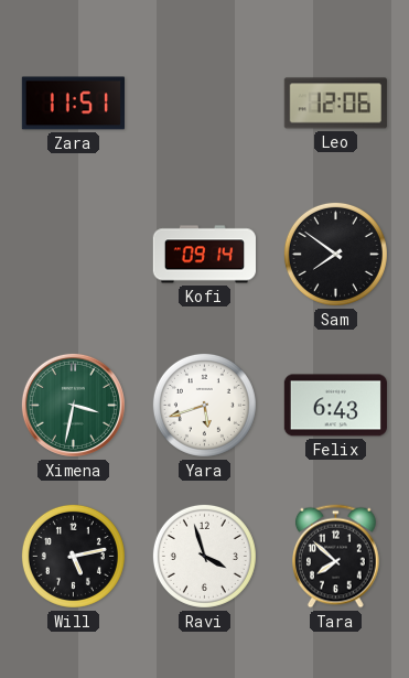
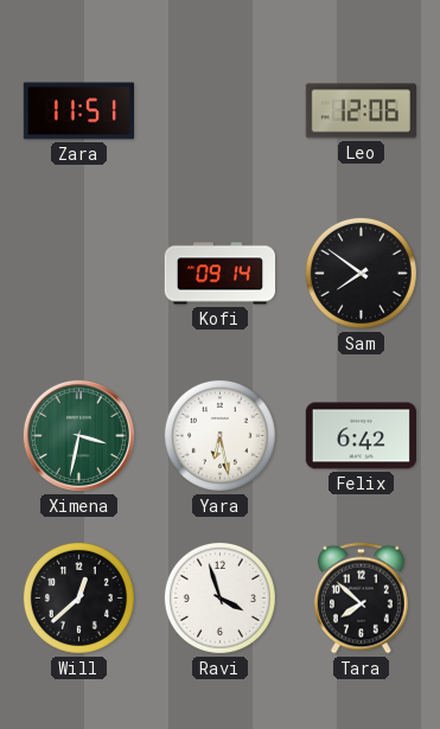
Yara: 5:42 -> 6:28 (219, 435)
Felix: 6:43 -> 6:42 (361, 436)
Will: 5:13 -> 12:38 (78, 597)
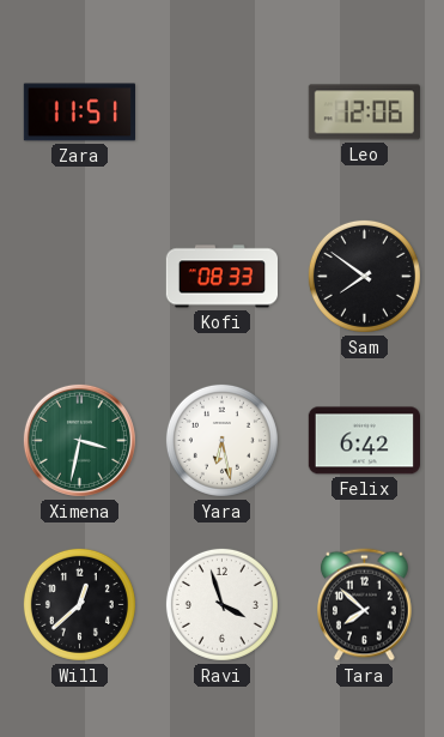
Kofi: 09:14 -> 08:33 (221, 277)
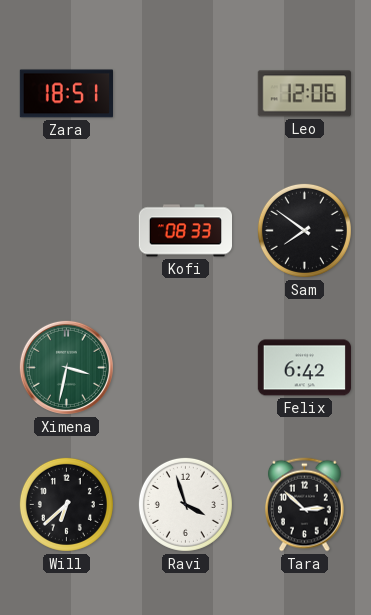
Zara: 11:51 -> 18:51 (66, 94)
Yara: 6:28 -> none (221, 440)
Will: 12:38 -> 6:38 (66, 504)
Tara: 7:52 -> 2:52 (305, 505)
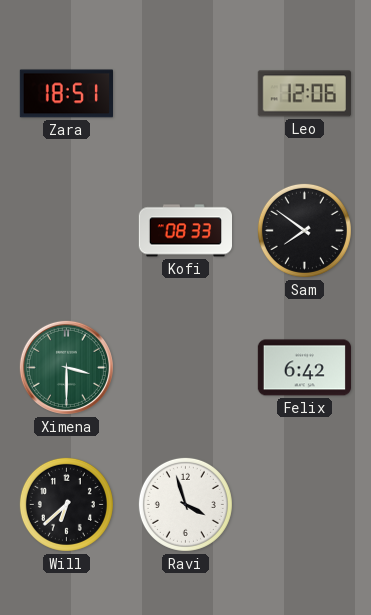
Ximena: 3:32 -> 3:30 (66, 367)
Tara: 2:52 -> none (305, 505)
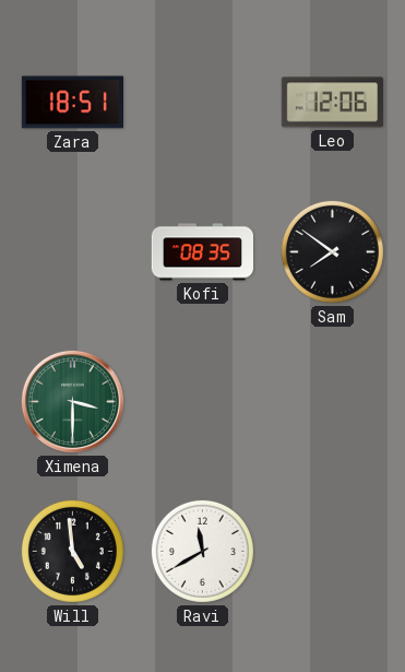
Kofi: 08:33 -> 08:35 (202, 252)
Felix: 6:42 -> none (304, 368)
Will: 6:38 -> 4:59 (72, 551)
Ravi: 3:57 -> 11:40 (202, 551)
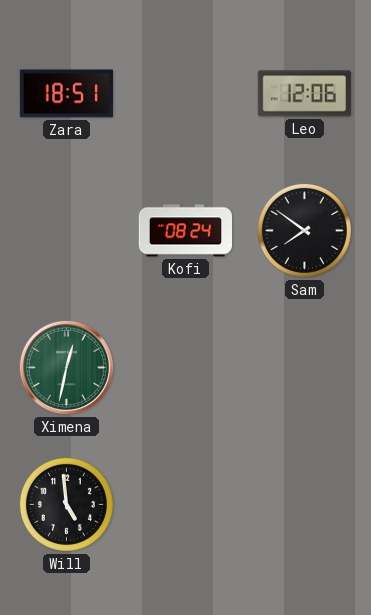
Kofi: 08:35 -> 08:24 (185, 231)
Ximena: 3:30 -> 12:32 (66, 367)
Ravi: 11:40 -> none (202, 551)
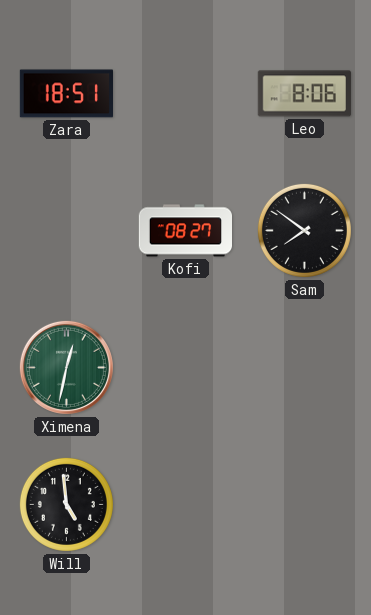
Leo: 12:06 -> 8:06 (304, 94)
Kofi: 08:24 -> 08:27 (185, 231)
